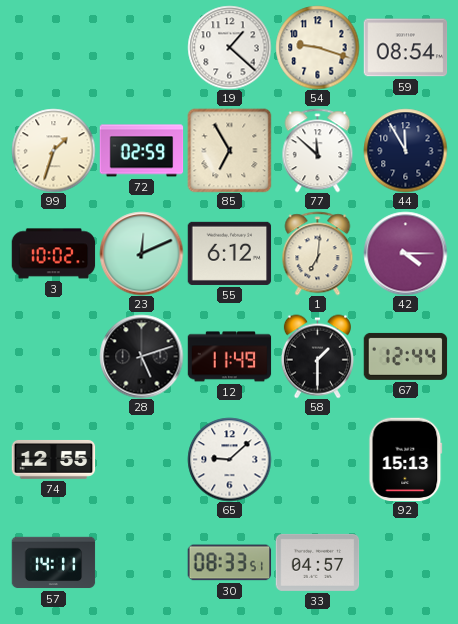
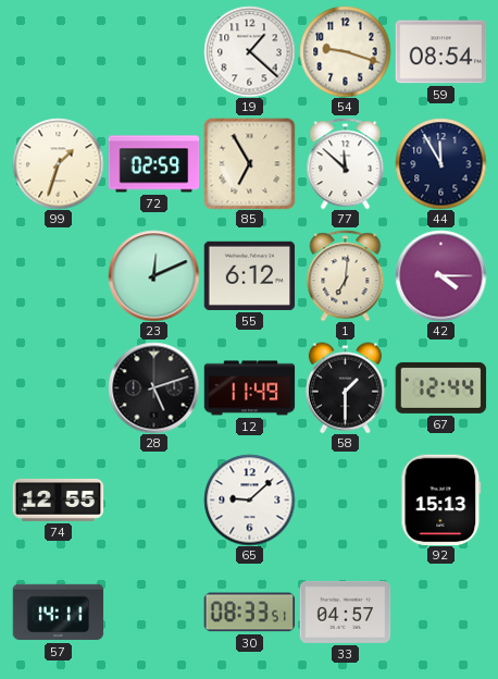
3: 10:02 -> none (53, 254)
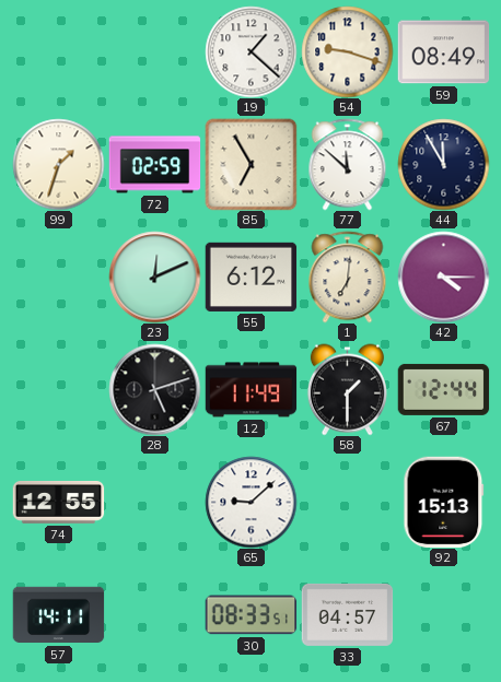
59: 08:54 -> 08:49 (443, 52)
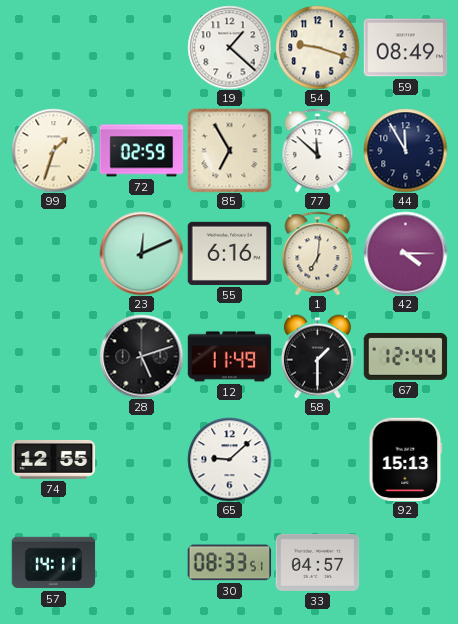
55: 6:12 -> 6:16 (229, 253)
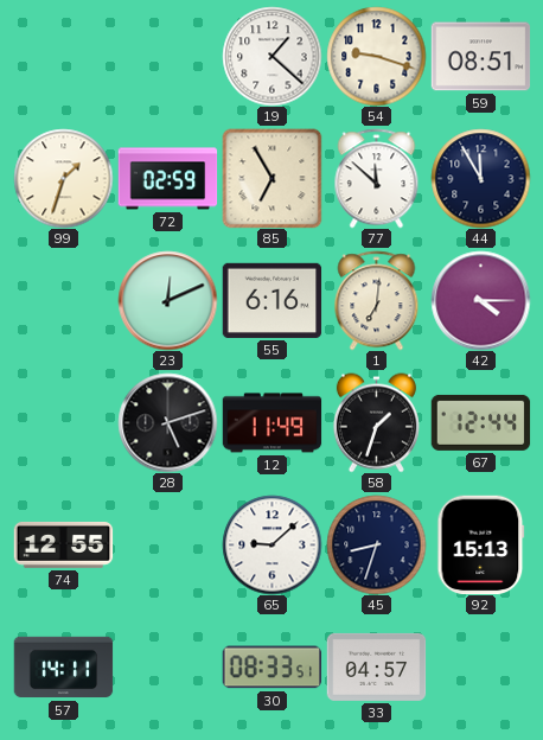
59: 08:49 -> 08:51 (480, 57)
58: 1:30 -> 1:33 (376, 422)
45: none -> 8:33 (376, 544)
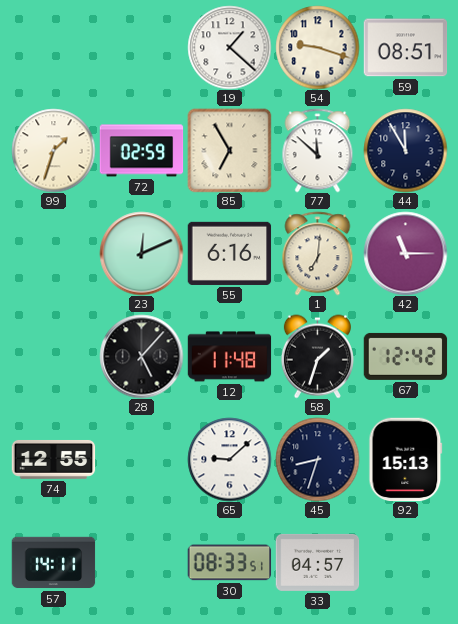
42: 4:15 -> 11:15 (405, 253)
28: 5:12 -> 5:07 (141, 356)
12: 11:49 -> 11:48 (229, 357)
67: 12:44 -> 12:42 (405, 356)
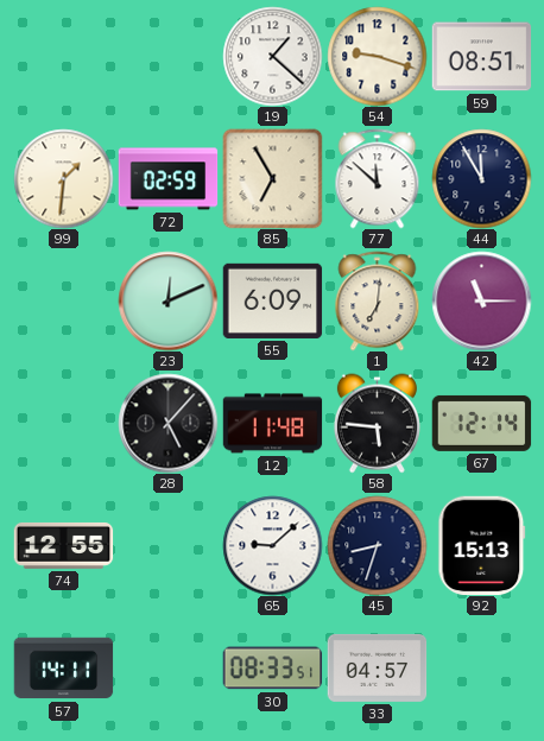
99: 1:33 -> 1:31 (63, 178)
55: 6:16 -> 6:09 (272, 300)
58: 1:33 -> 5:46 (377, 423)
67: 12:42 -> 12:14 (481, 423)
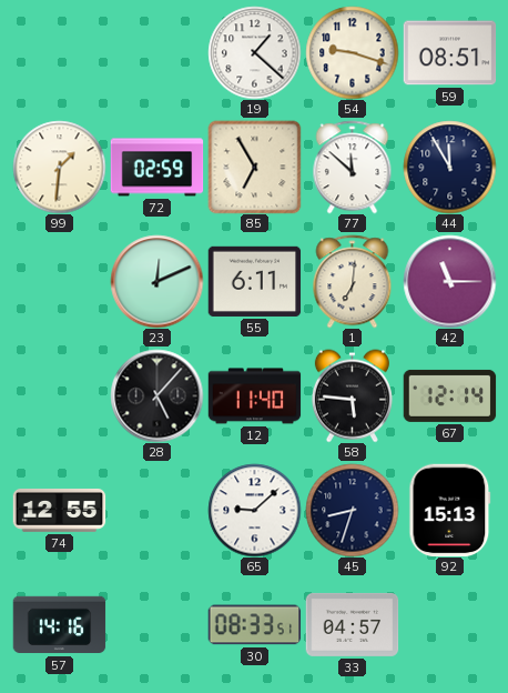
55: 6:09 -> 6:11 (254, 281)
12: 11:48 -> 11:40 (254, 396)
57: 14:11 -> 14:16 (59, 625)
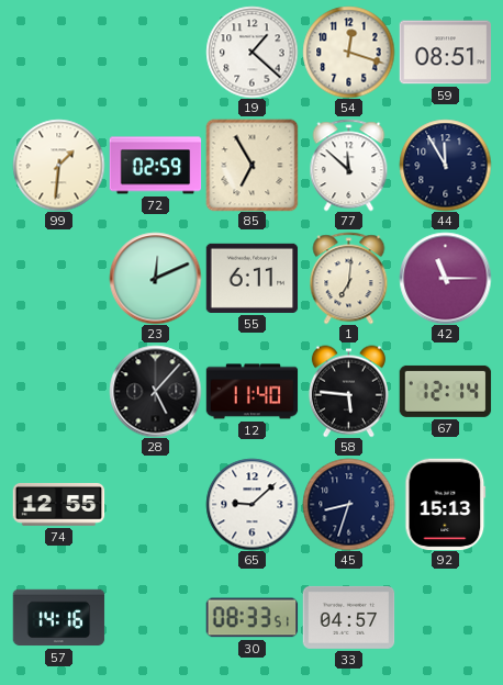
54: 9:18 -> 12:18 (348, 52)
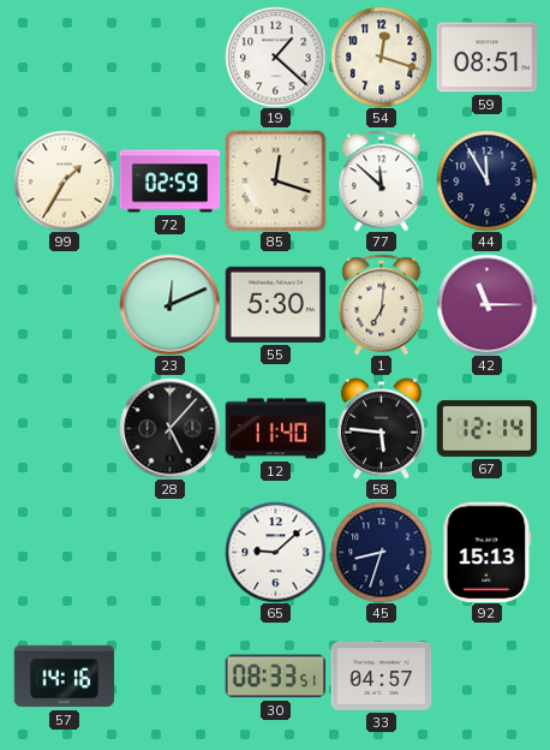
99: 1:31 -> 1:35 (64, 180)
85: 6:55 -> 12:18 (275, 180)
55: 6:11 -> 5:30 (275, 304)
74: 12:55 -> none (58, 505)
